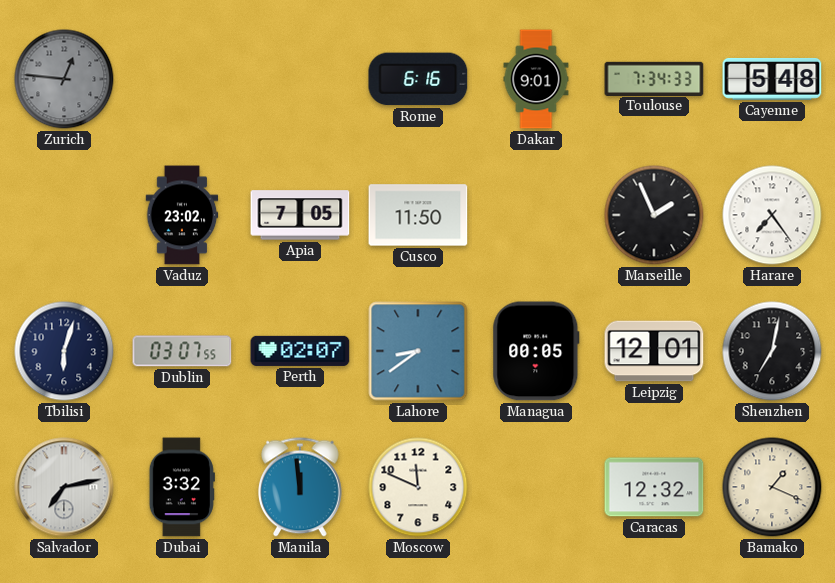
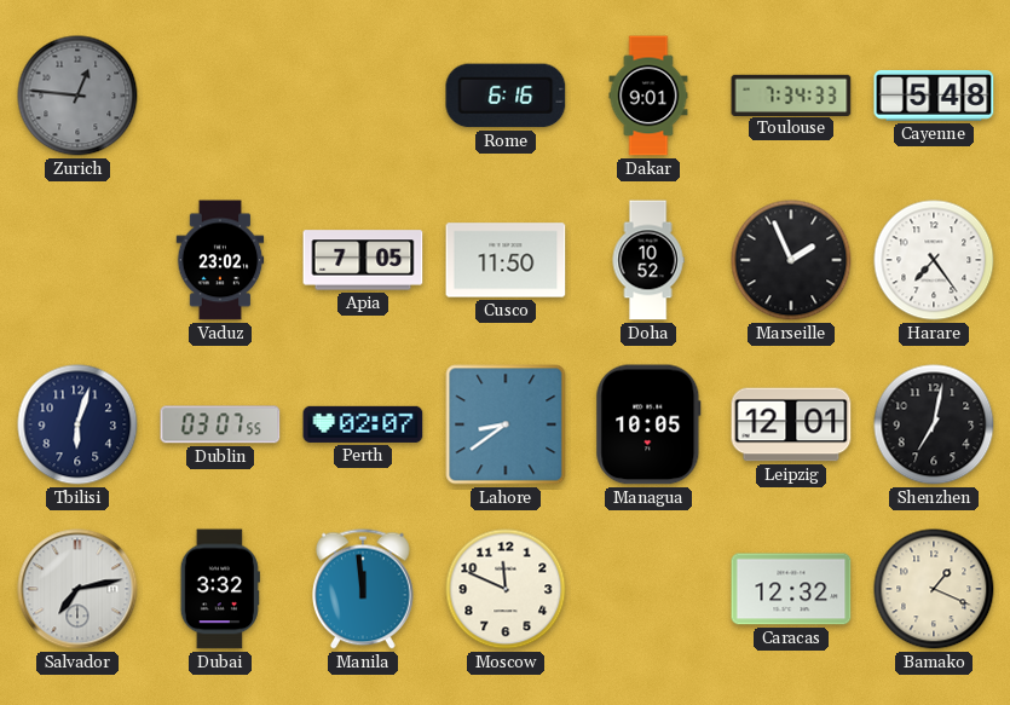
Doha: none -> 10:52 (648, 260)
Managua: 00:05 -> 10:05 (648, 424)
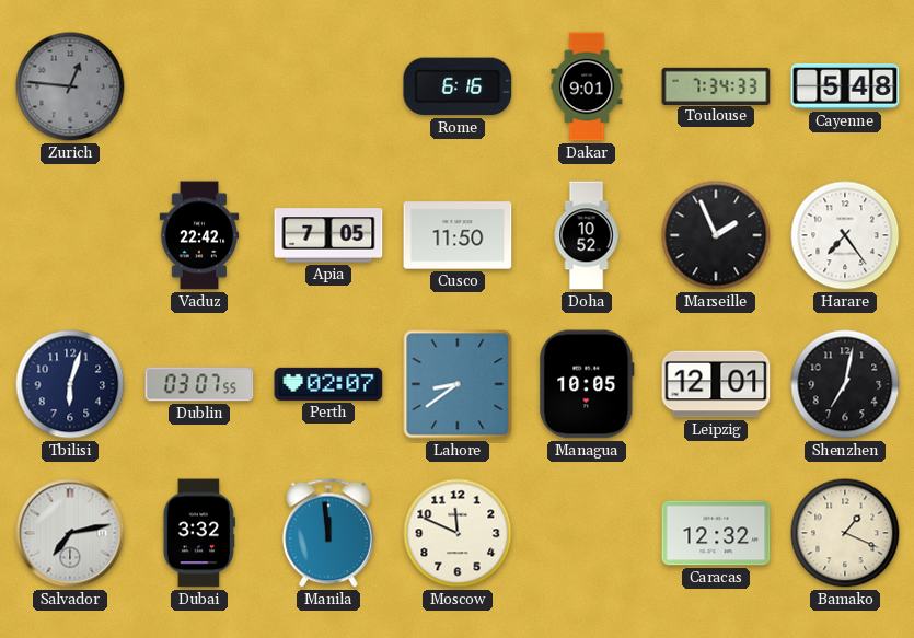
Vaduz: 23:02 -> 22:42 (199, 235)
